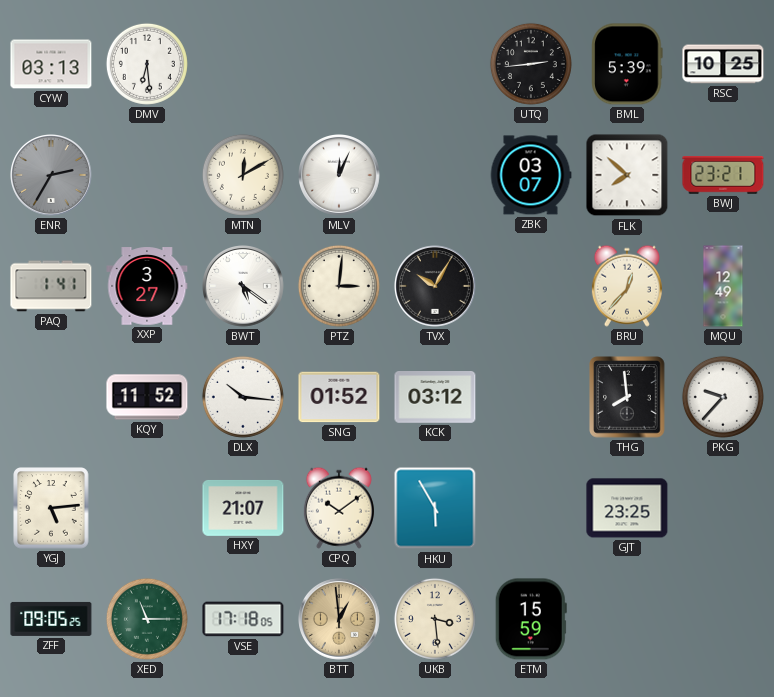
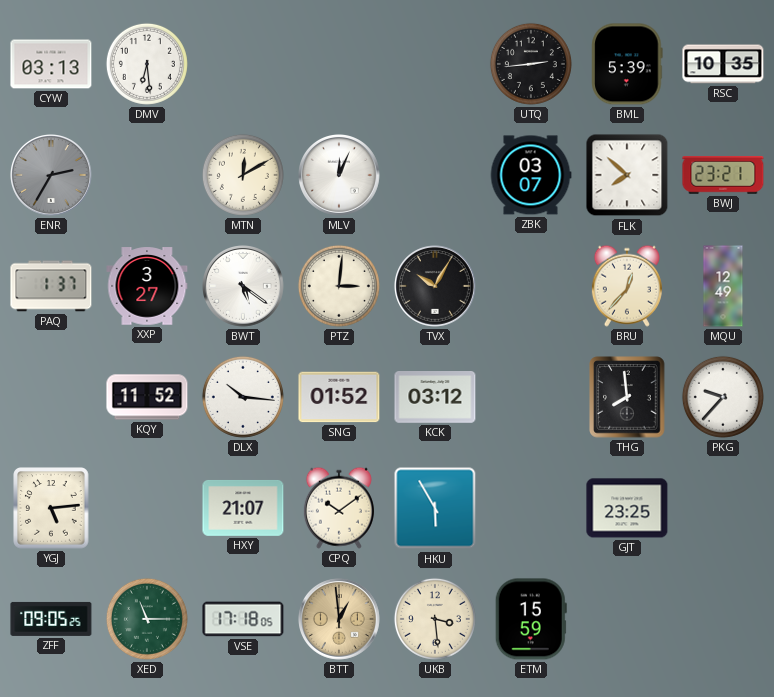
RSC: 10:25 -> 10:35 (723, 64)
PAQ: 1:41 -> 1:37 (51, 286)
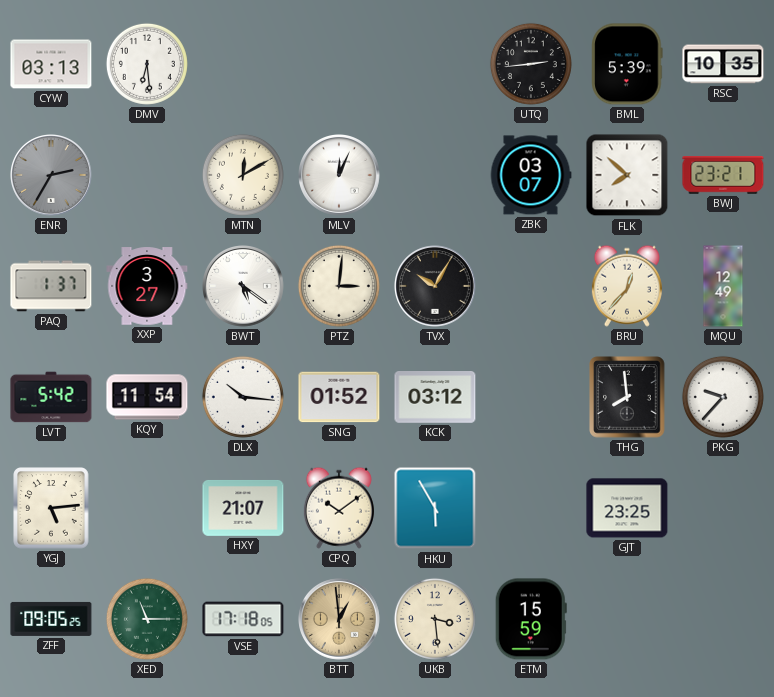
LVT: none -> 5:42 (51, 397)
KQY: 11:52 -> 11:54 (147, 397)
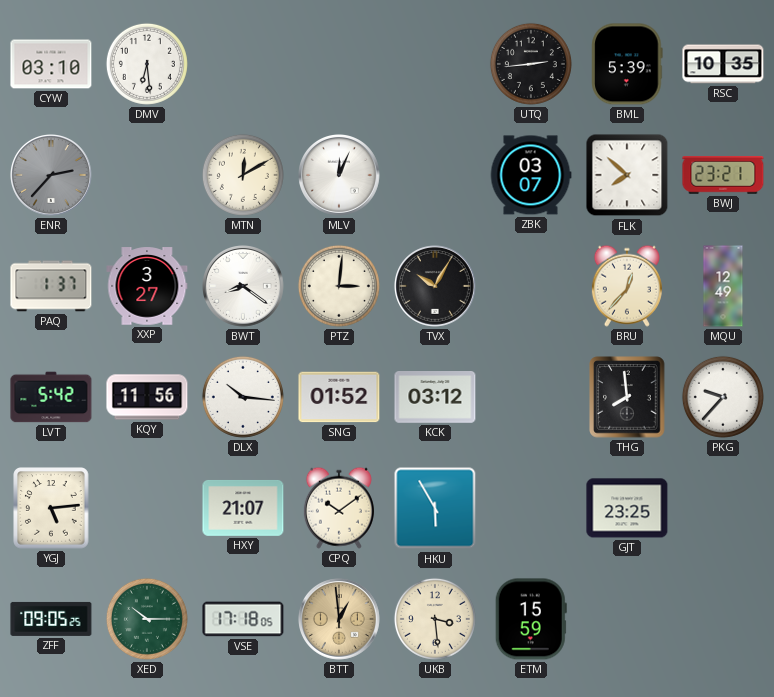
CYW: 03:13 -> 03:10 (51, 64)
ENR: 2:35 -> 2:37 (52, 176)
BWT: 5:21 -> 8:21 (244, 287)
KQY: 11:54 -> 11:56 (147, 397)
XED: 11:15 -> 10:15 (147, 619)
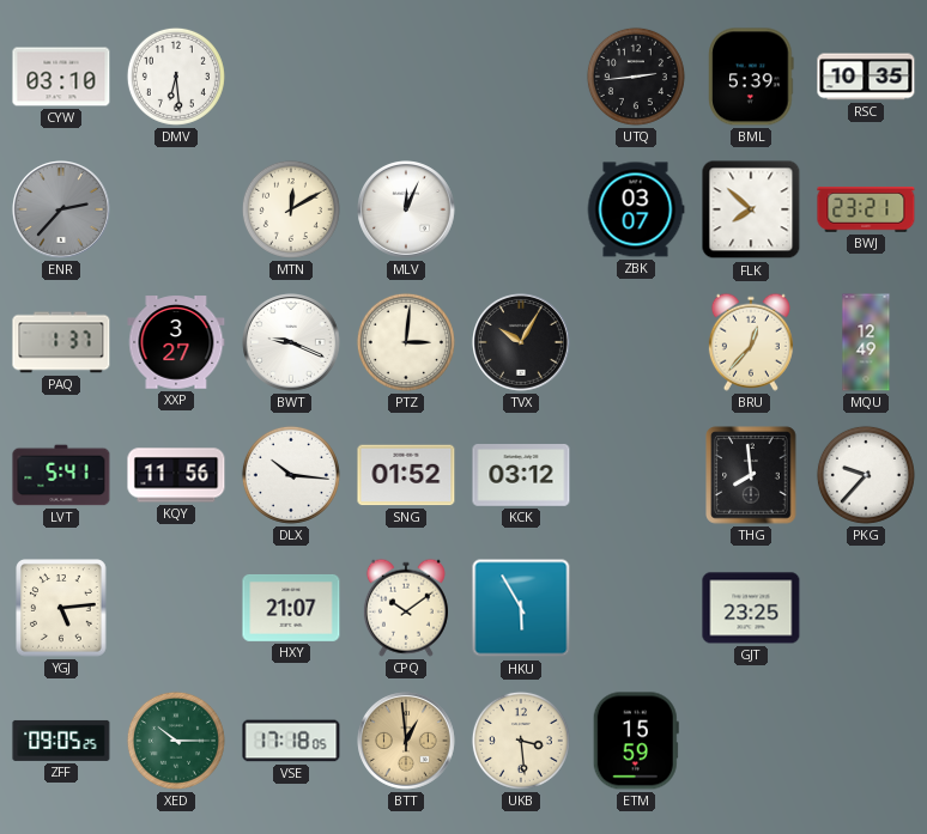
BWT: 8:21 -> 9:19 (292, 343)
LVT: 5:42 -> 5:41 (61, 475)
